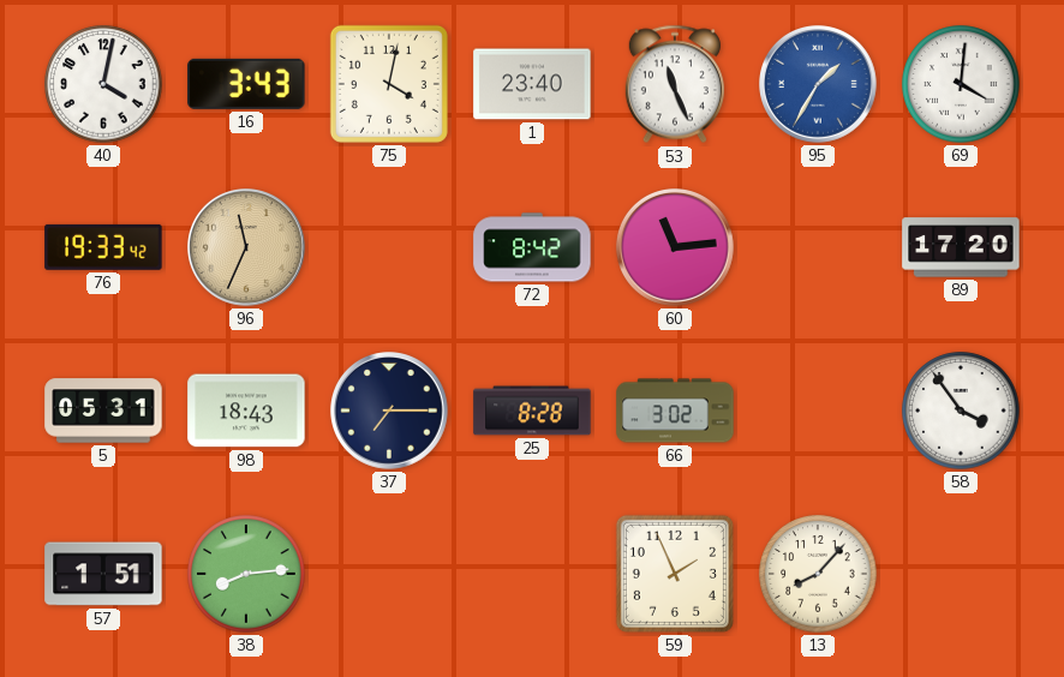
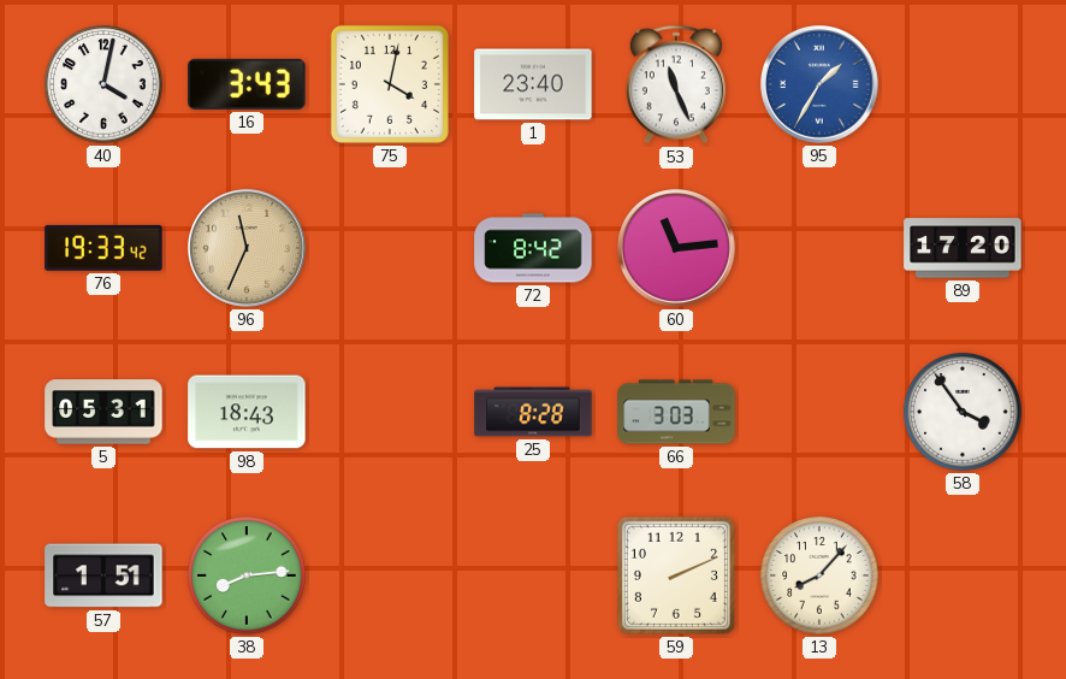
69: 4:01 -> none (961, 84)
37: 7:15 -> none (390, 412)
66: 3:02 -> 3:03 (676, 412)
59: 1:56 -> 2:11 (676, 575)
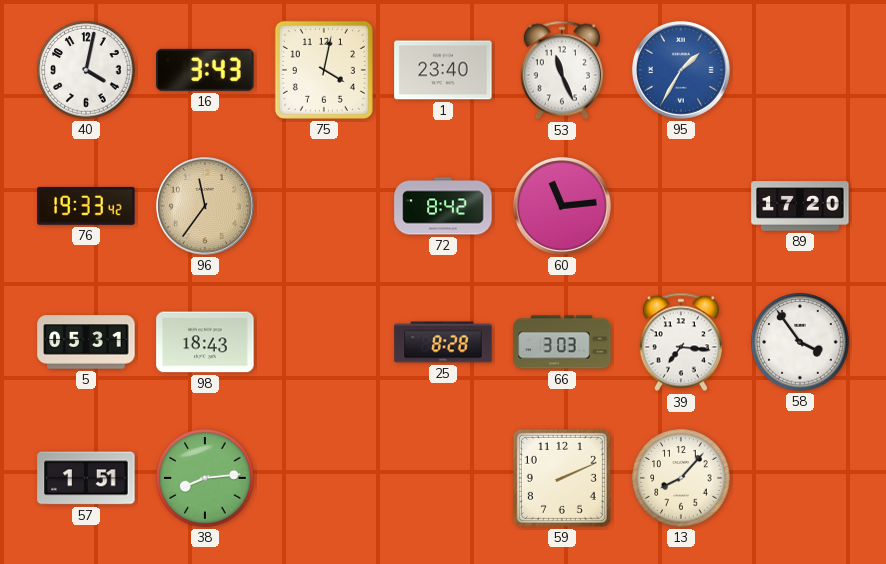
96: 11:34 -> 11:36 (206, 207)
39: none -> 7:16 (681, 342)
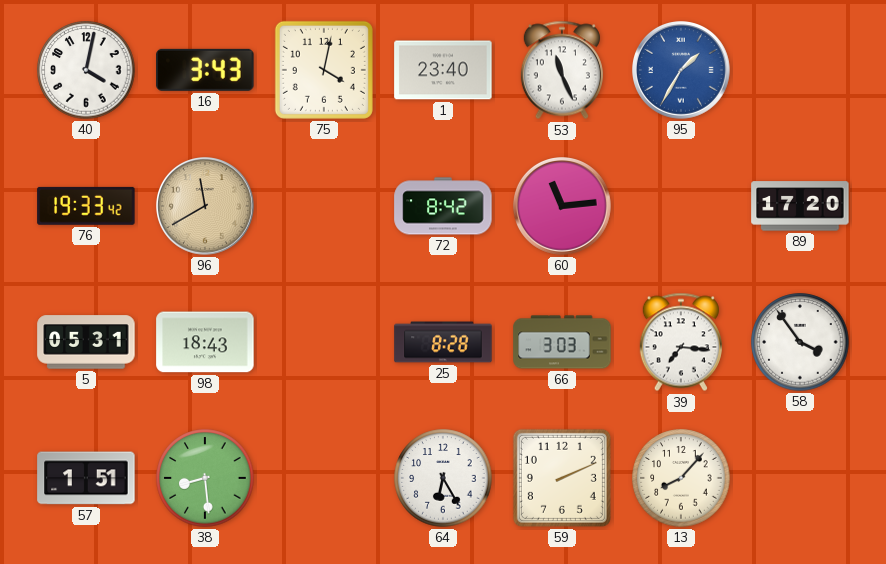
96: 11:36 -> 11:40 (206, 207)
38: 8:14 -> 8:29 (205, 478)
64: none -> 6:25 (443, 478)
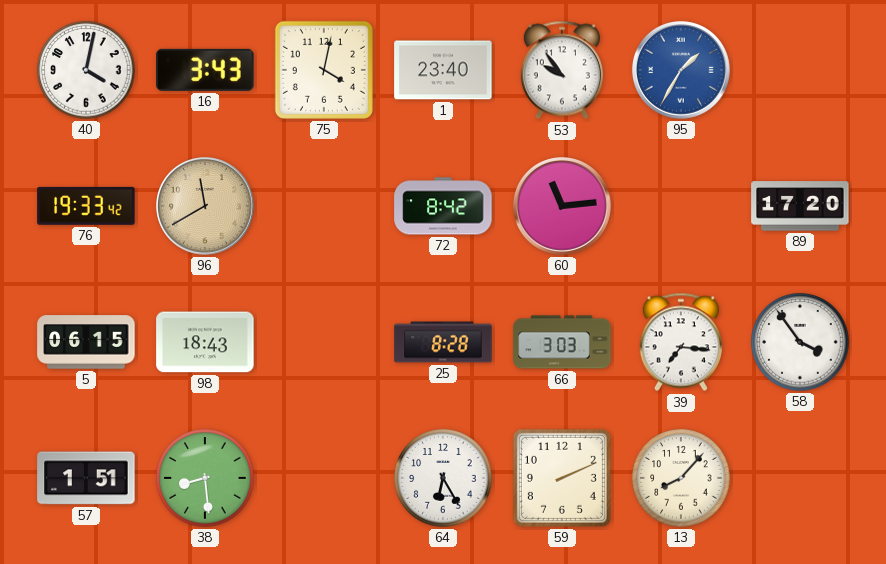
53: 11:26 -> 9:54 (562, 70)
5: 05:31 -> 06:15 (86, 342)
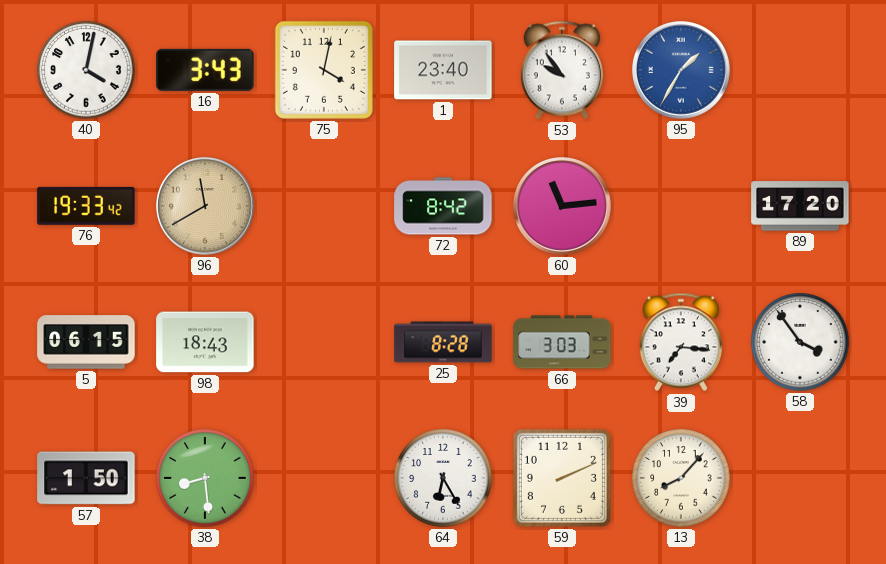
57: 1:51 -> 1:50 (86, 478)
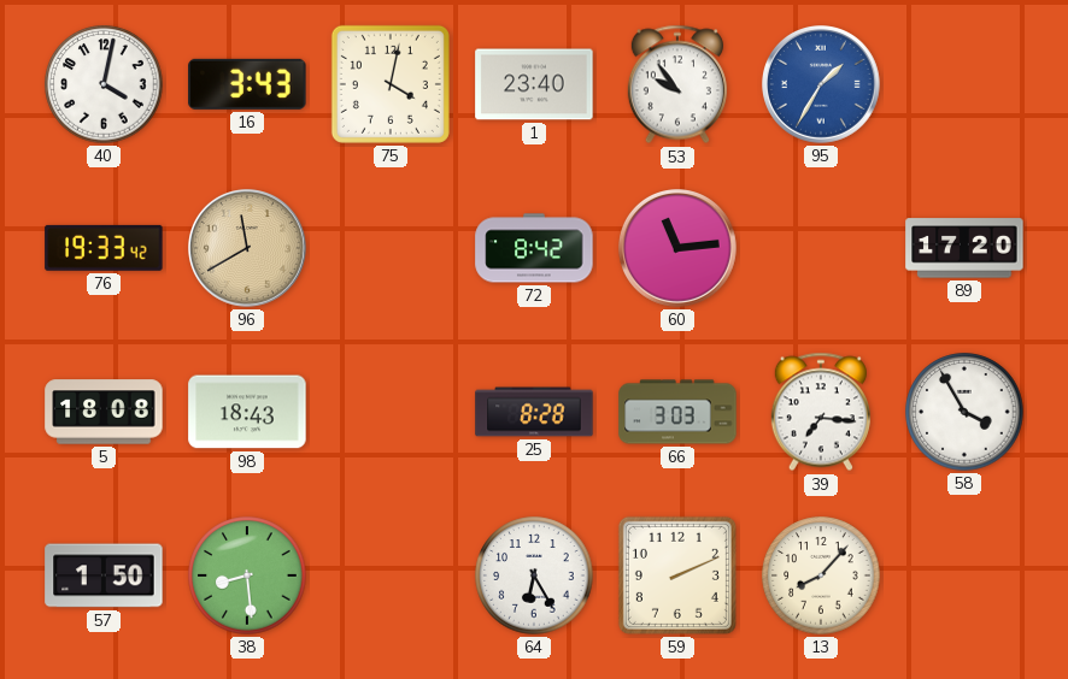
5: 06:15 -> 18:08 (104, 412)
58: 3:54 -> 3:55 (964, 412)
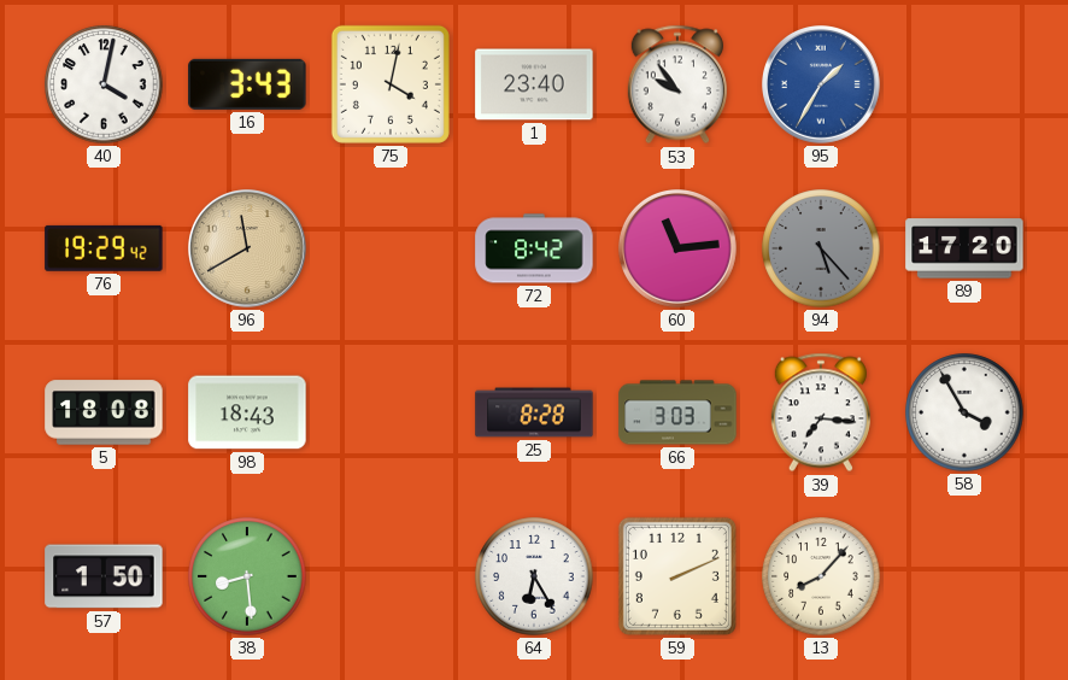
76: 19:33 -> 19:29 (104, 248)
94: none -> 5:23 (821, 248)
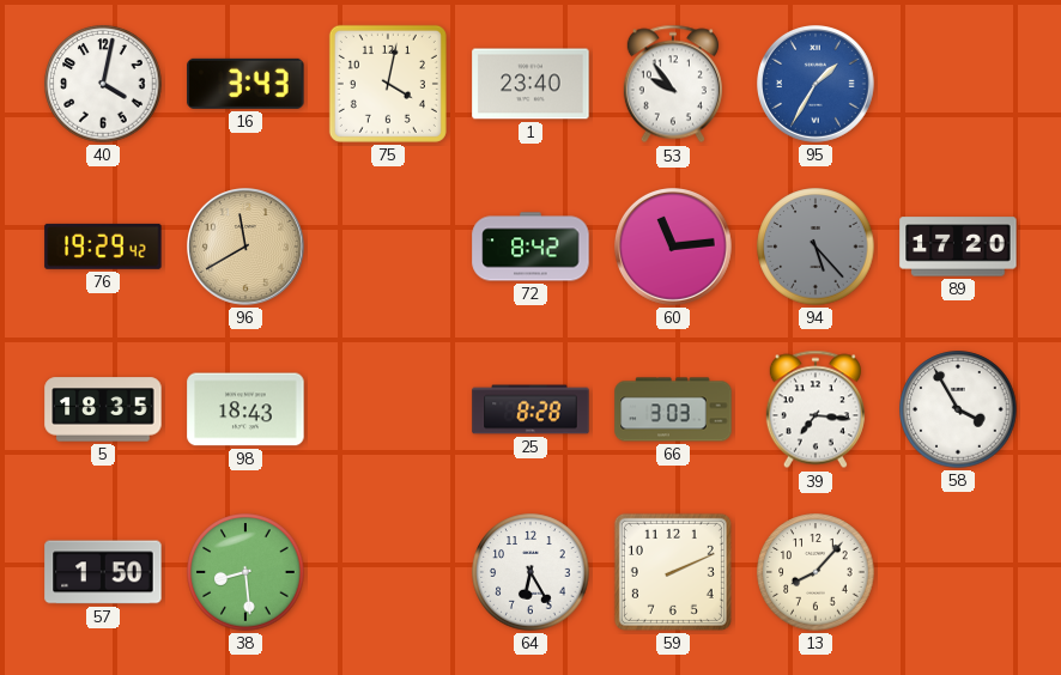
5: 18:08 -> 18:35 (103, 409)
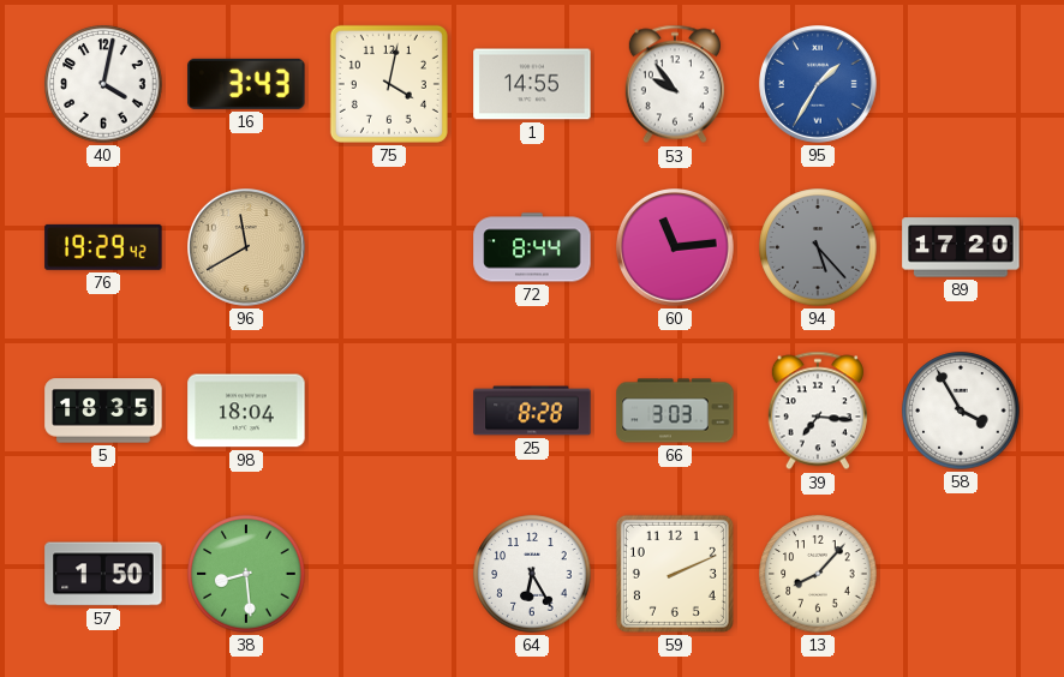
1: 23:40 -> 14:55 (532, 84)
72: 8:42 -> 8:44 (532, 247)
98: 18:43 -> 18:04 (246, 411)
